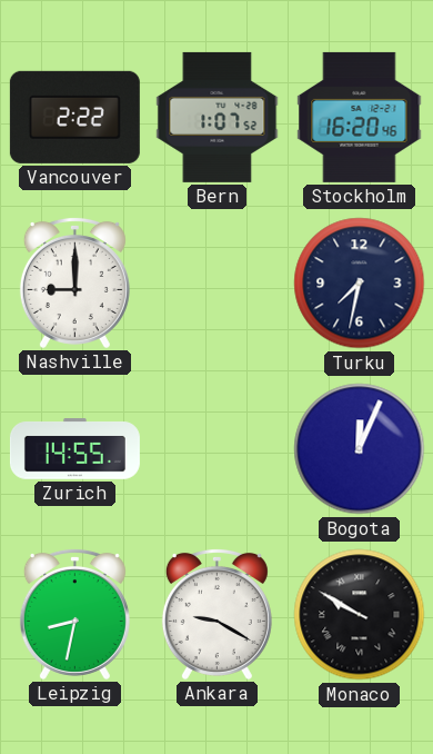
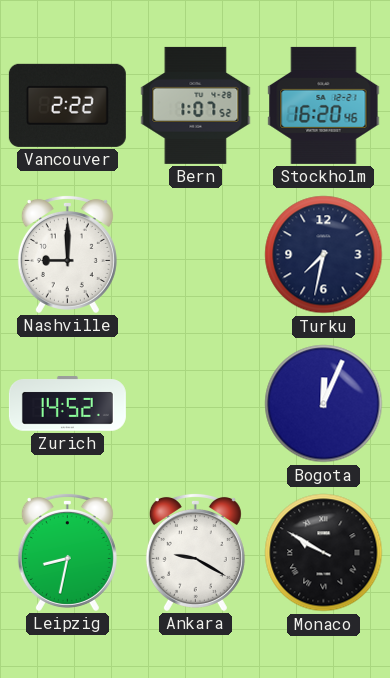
Zurich: 14:55 -> 14:52 (67, 404)
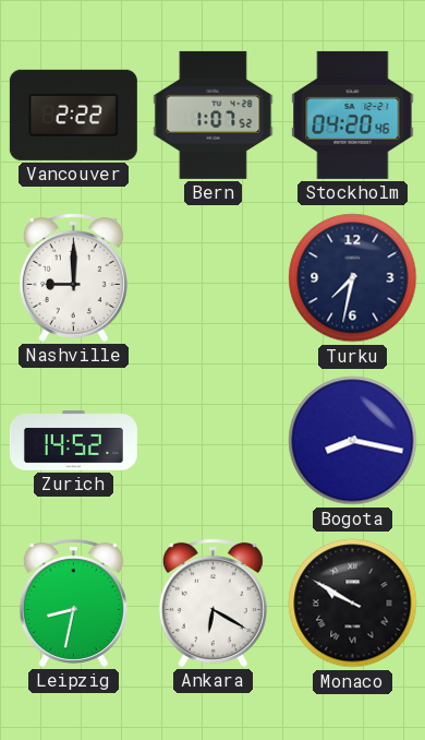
Stockholm: 16:20 -> 04:20 (353, 115)
Bogota: 12:04 -> 8:17 (353, 441)
Ankara: 9:20 -> 6:20 (212, 602)
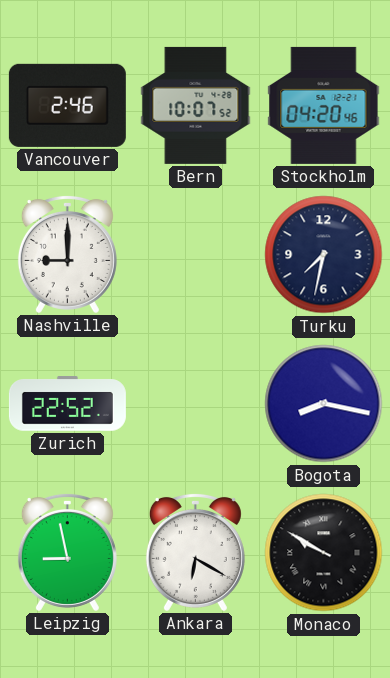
Vancouver: 2:22 -> 2:46 (67, 105)
Bern: 1:07 -> 10:07 (196, 105)
Zurich: 14:52 -> 22:52 (67, 404)
Leipzig: 8:32 -> 8:58 (67, 552)
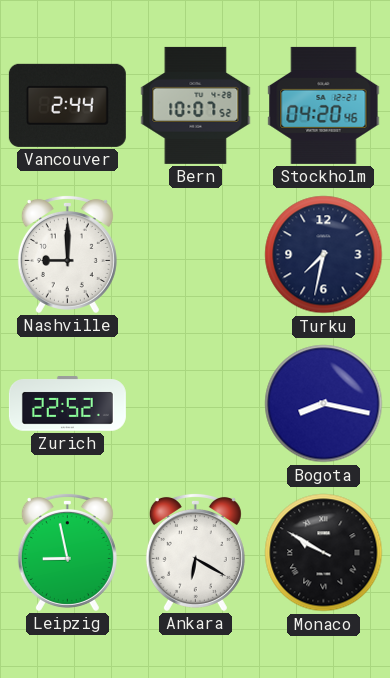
Vancouver: 2:46 -> 2:44 (67, 105)
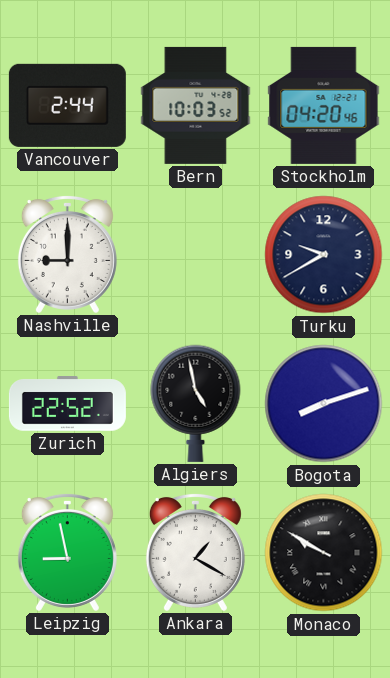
Bern: 10:07 -> 10:03 (196, 105)
Turku: 7:32 -> 9:40 (324, 255)
Algiers: none -> 4:58 (196, 403)
Bogota: 8:17 -> 8:12 (324, 404)
Ankara: 6:20 -> 1:20 (195, 552)
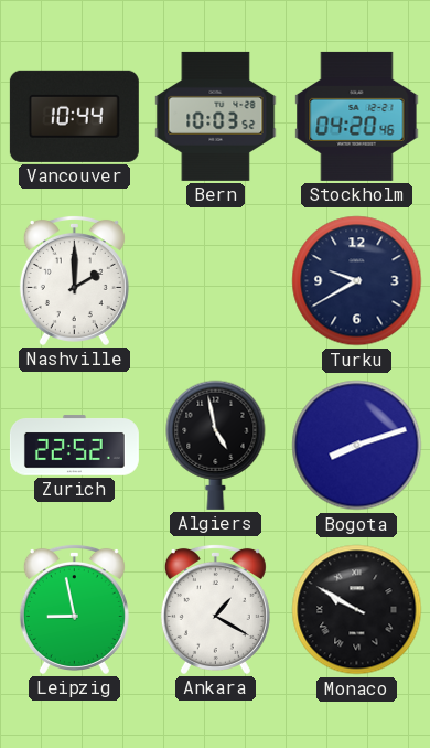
Vancouver: 2:44 -> 10:44 (74, 116)
Nashville: 9:00 -> 2:00 (74, 280)
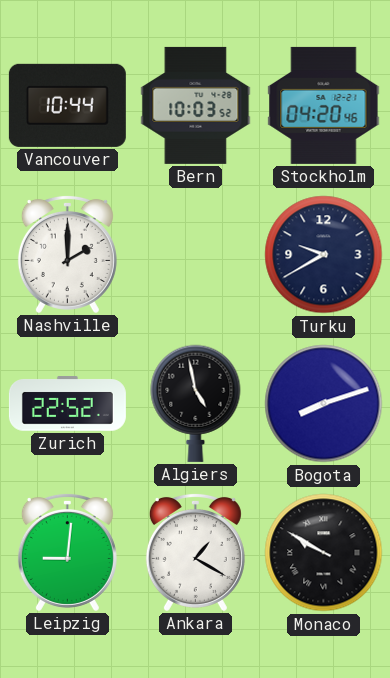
Leipzig: 8:58 -> 9:01 (67, 552)
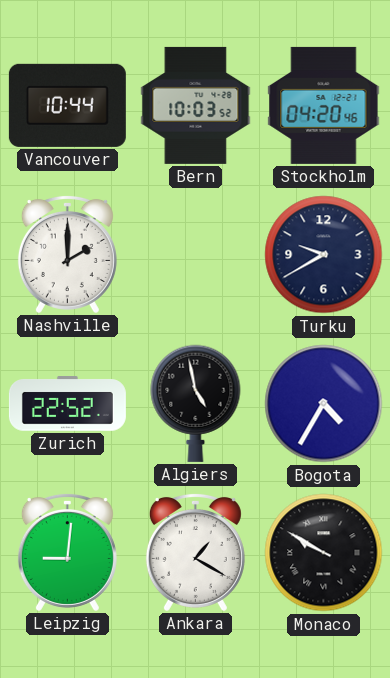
Bogota: 8:12 -> 4:35 (324, 404)
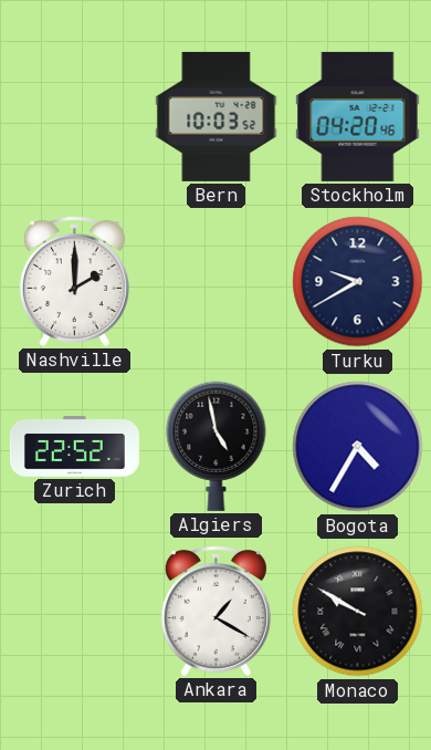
Vancouver: 10:44 -> none (67, 105)
Leipzig: 9:01 -> none (67, 552)
